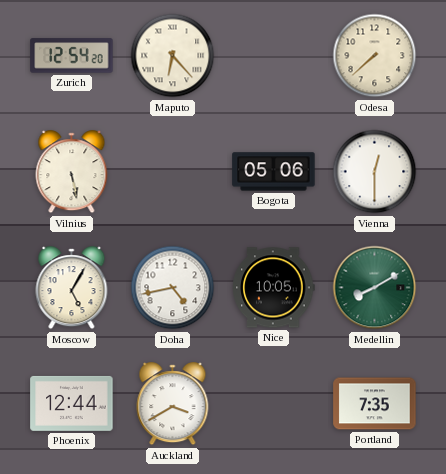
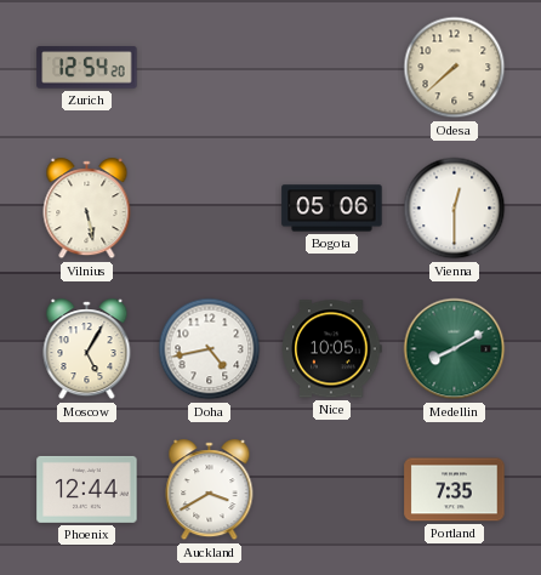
Maputo: 6:23 -> none (173, 56)
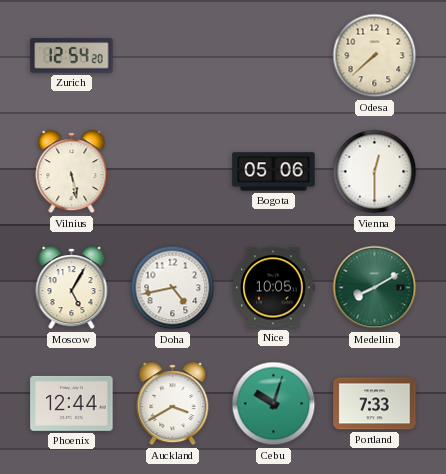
Cebu: none -> 10:03 (274, 404)
Portland: 7:35 -> 7:33 (375, 404)
